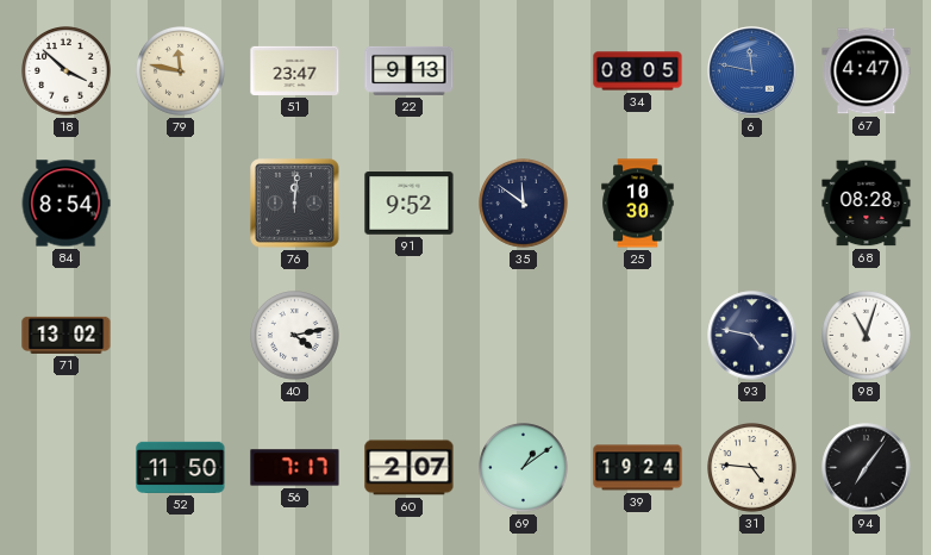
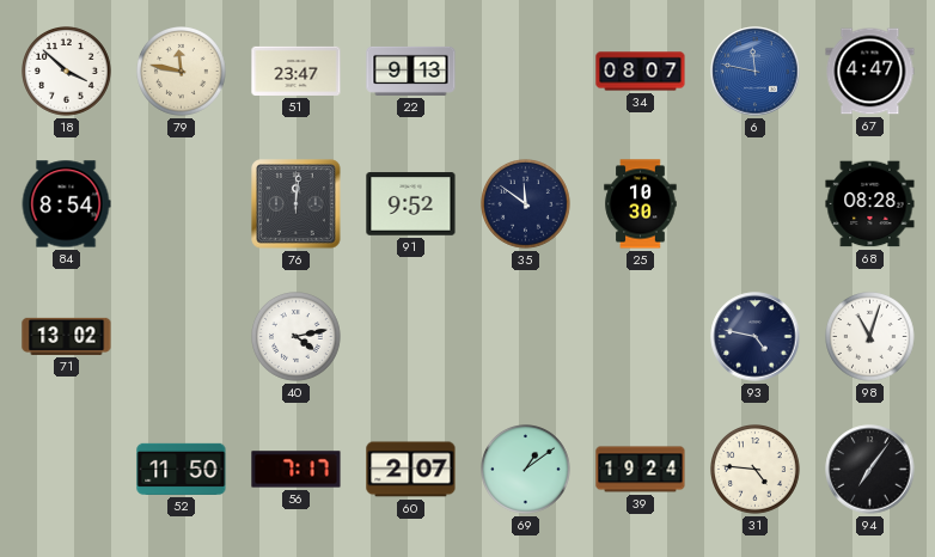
34: 08:05 -> 08:07 (641, 72)
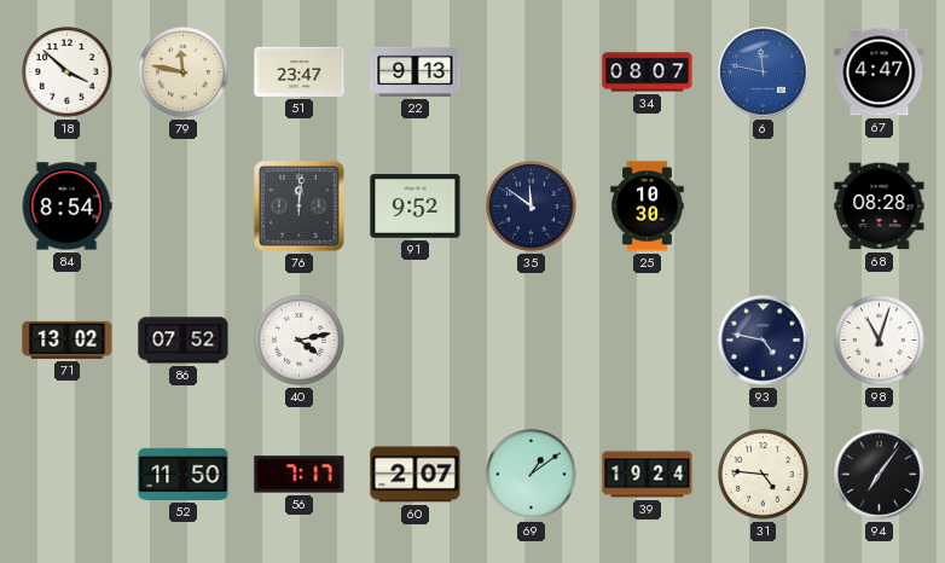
86: none -> 07:52 (184, 341)
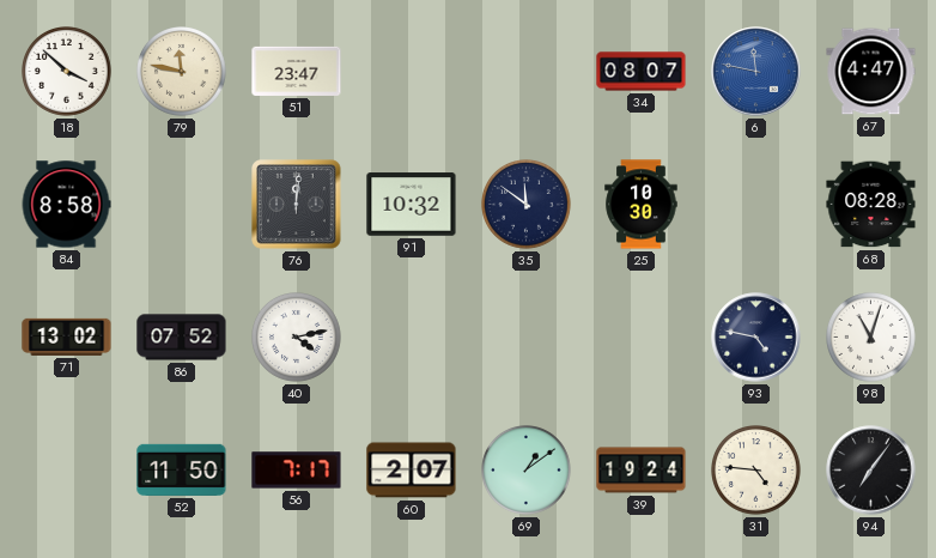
22: 9:13 -> none (416, 71)
84: 8:54 -> 8:58 (66, 205)
91: 9:52 -> 10:32 (412, 205)
